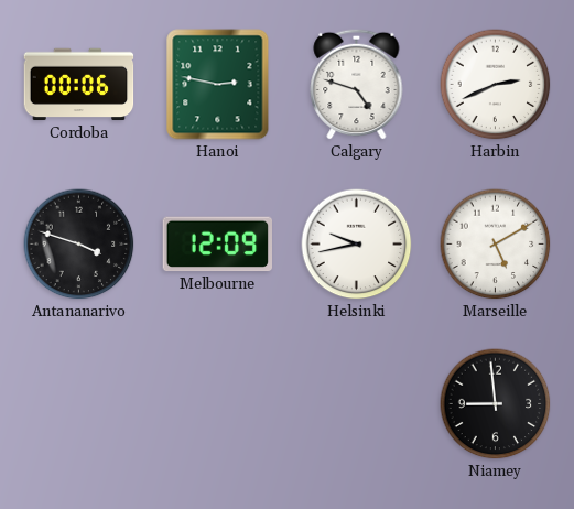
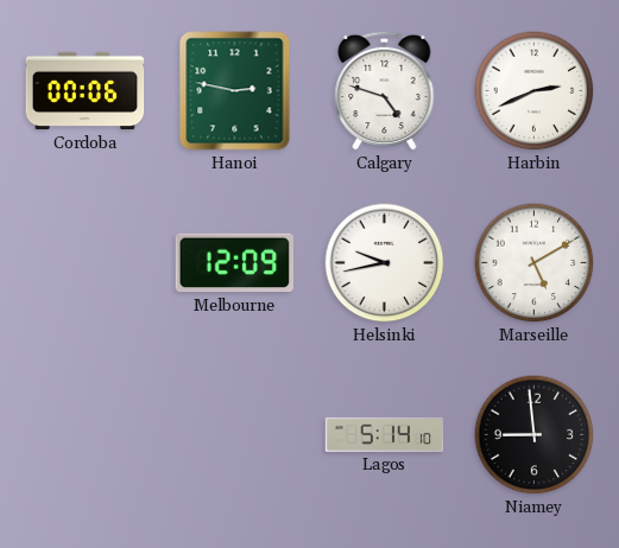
Antananarivo: 3:48 -> none (79, 245)
Lagos: none -> 5:14 (385, 434)
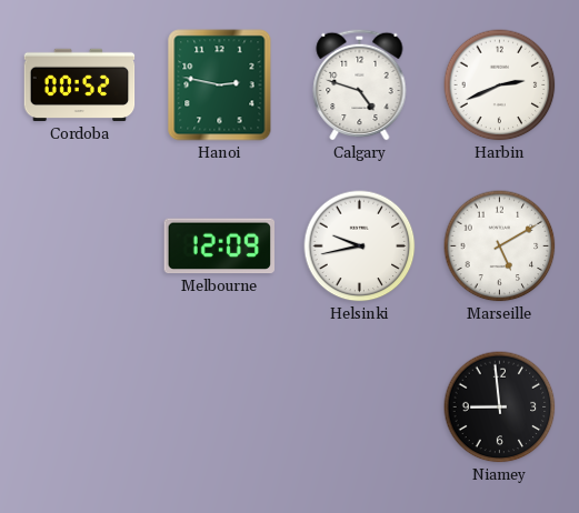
Cordoba: 00:06 -> 00:52 (80, 85)
Lagos: 5:14 -> none (385, 434)
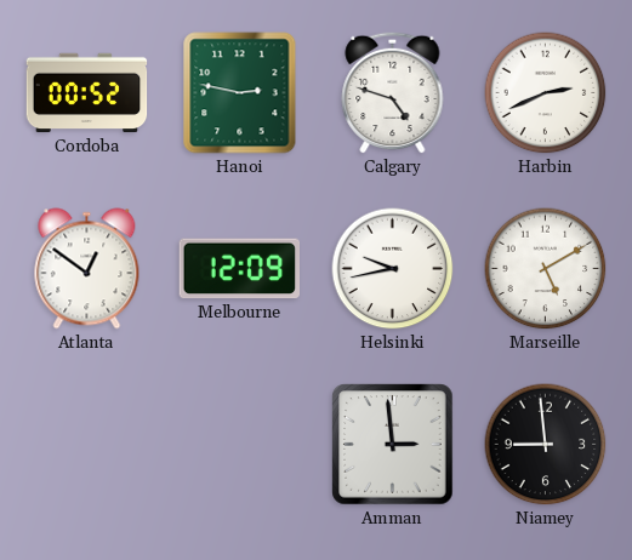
Atlanta: none -> 12:51 (87, 269)
Amman: none -> 2:59 (393, 445)
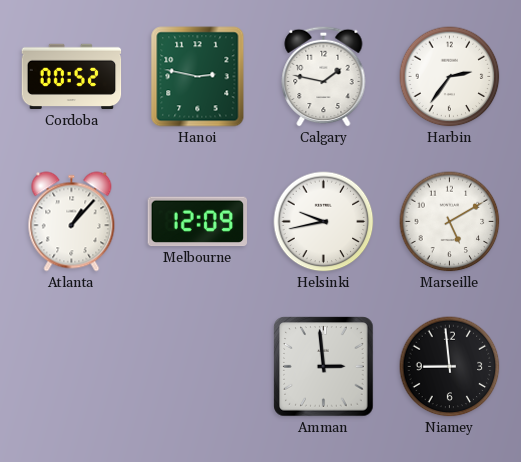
Calgary: 4:48 -> 1:47 (324, 76)
Harbin: 2:41 -> 2:36 (450, 77)
Atlanta: 12:51 -> 1:07 (72, 222)
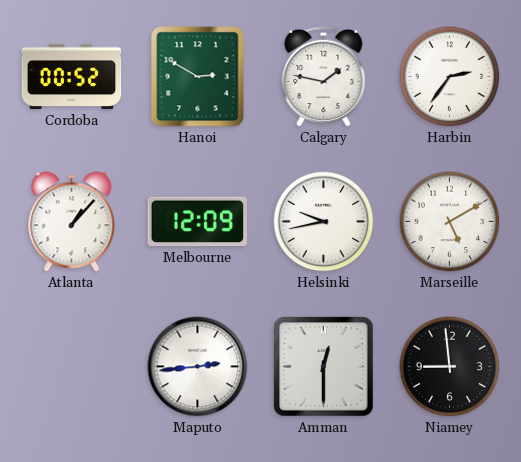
Hanoi: 2:47 -> 2:50 (198, 77)
Maputo: none -> 2:44 (198, 367)
Amman: 2:59 -> 12:30 (324, 367)
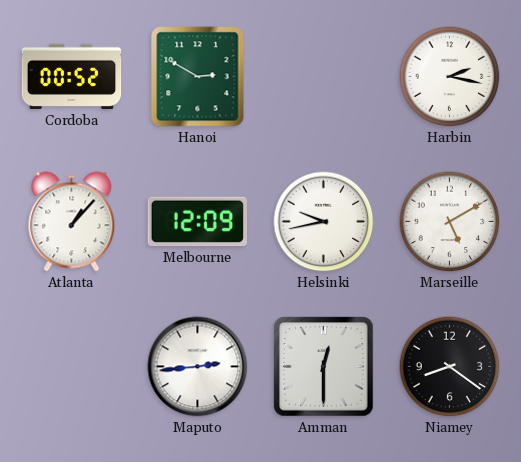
Calgary: 1:47 -> none (324, 76)
Harbin: 2:36 -> 2:17 (450, 77)
Niamey: 8:59 -> 8:21 (450, 367)
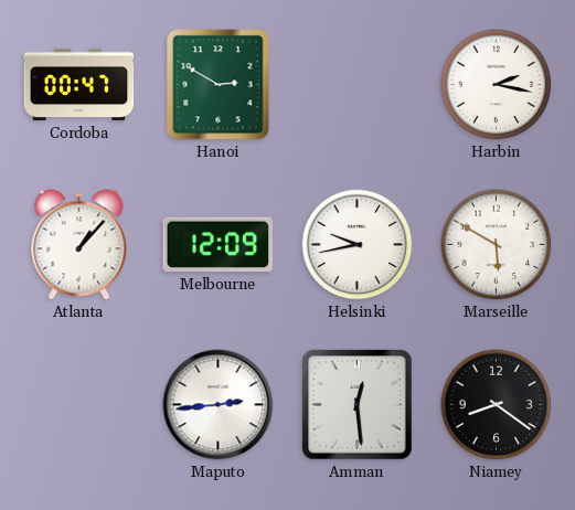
Cordoba: 00:52 -> 00:47 (79, 85)
Marseille: 5:10 -> 5:50 (497, 245)
Amman: 12:30 -> 12:29 (358, 405)
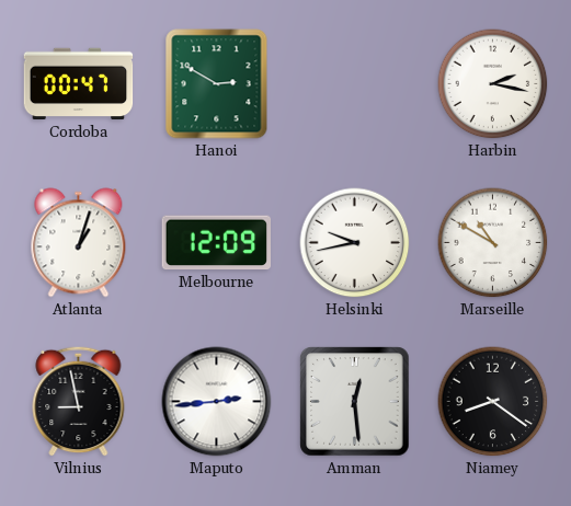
Atlanta: 1:07 -> 1:03 (79, 243)
Marseille: 5:50 -> 10:50 (493, 243)
Vilnius: none -> 8:58 (79, 401)
